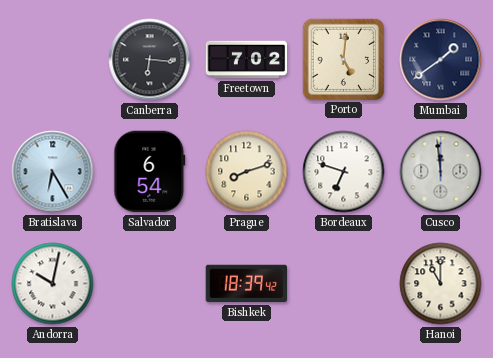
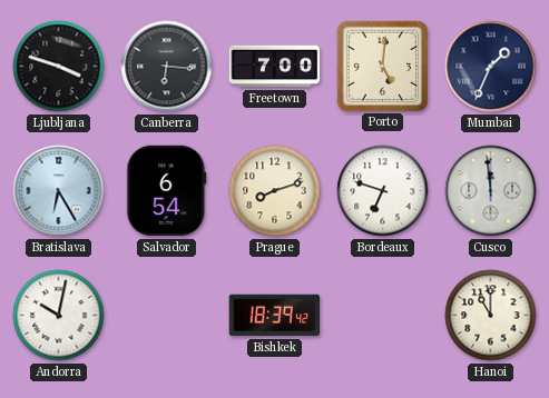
Ljubljana: none -> 3:48 (59, 67)
Freetown: 7:02 -> 7:00 (275, 67)
Mumbai: 1:39 -> 1:34 (491, 67)
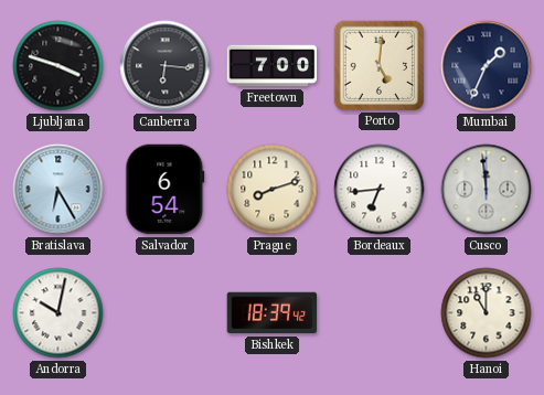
Bordeaux: 6:48 -> 6:44 (380, 190)
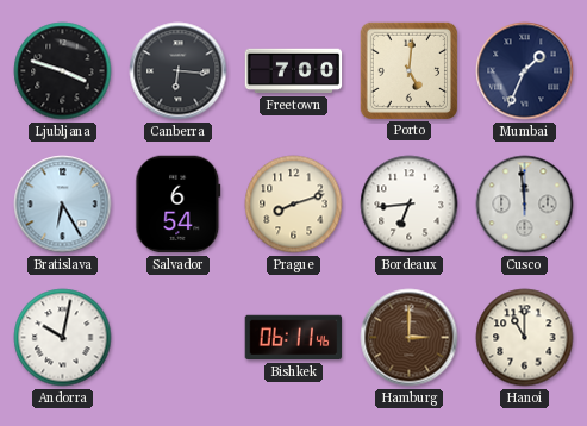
Bishkek: 18:39 -> 06:11 (294, 338)
Hamburg: none -> 3:00 (410, 338)
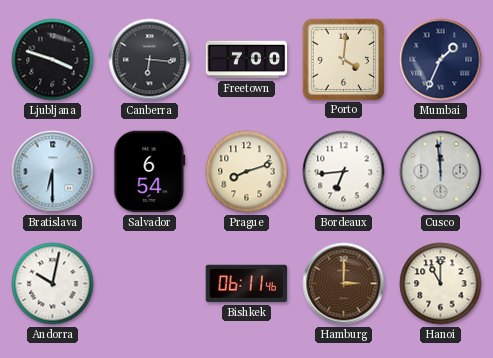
Porto: 5:01 -> 4:01 (343, 59)
Bratislava: 6:25 -> 6:30 (53, 172)
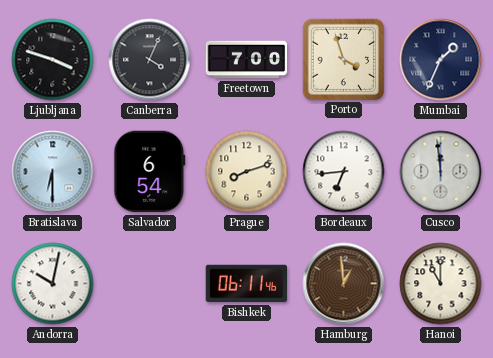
Canberra: 6:16 -> 4:04 (150, 60)
Porto: 4:01 -> 3:57 (343, 59)
Hamburg: 3:00 -> 12:59 (344, 284)
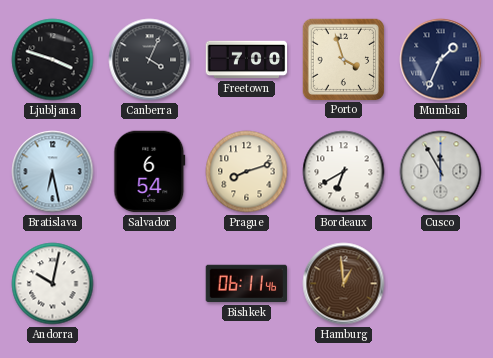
Bratislava: 6:30 -> 6:28 (53, 172)
Bordeaux: 6:44 -> 6:40 (344, 172)
Cusco: 11:59 -> 11:55 (441, 172)
Hanoi: 11:00 -> none (441, 284)
